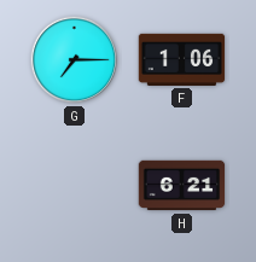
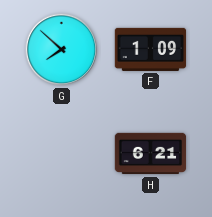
G: 7:15 -> 7:52 (62, 50)
F: 1:06 -> 1:09 (151, 49)
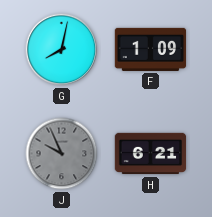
G: 7:52 -> 8:02 (62, 50)
J: none -> 9:56 (62, 154)
